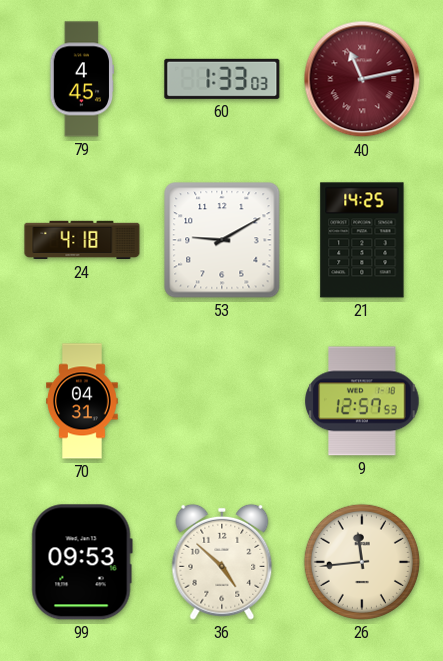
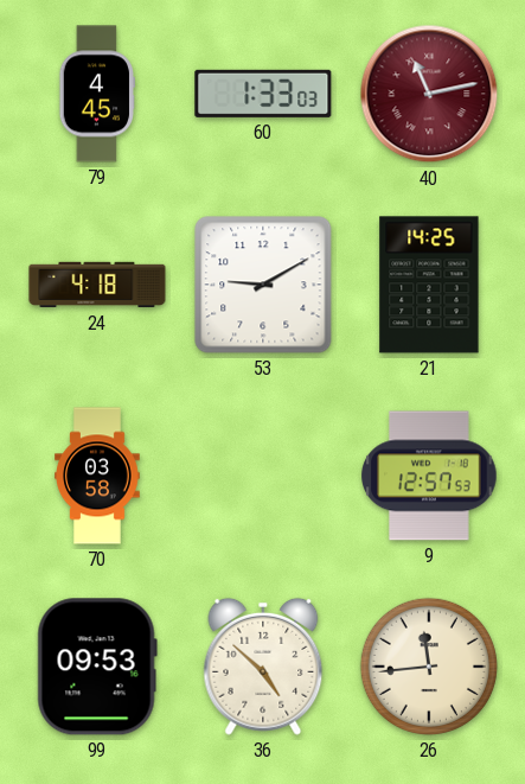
70: 04:31 -> 03:58 (98, 476)
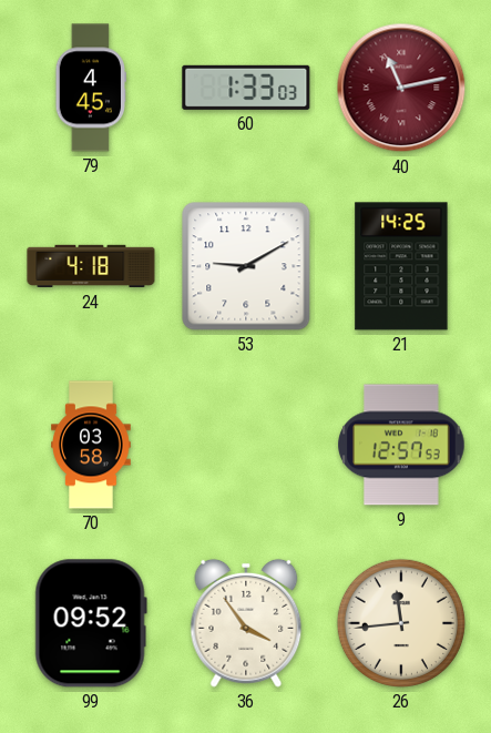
99: 09:53 -> 09:52 (91, 623)
36: 4:52 -> 3:54 (246, 623)
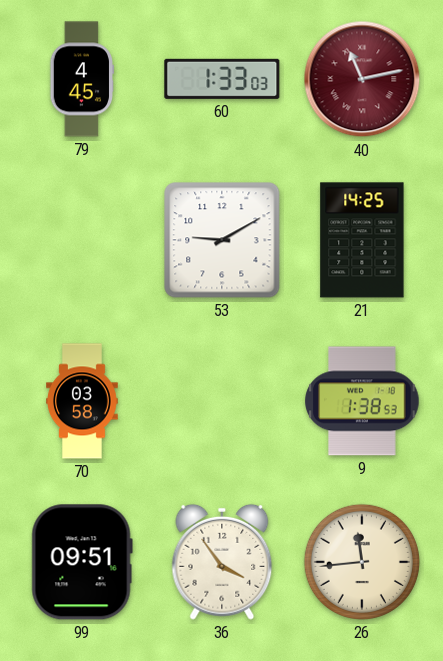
24: 4:18 -> none (91, 266)
9: 12:57 -> 1:38 (362, 401)
99: 09:52 -> 09:51 (82, 562)
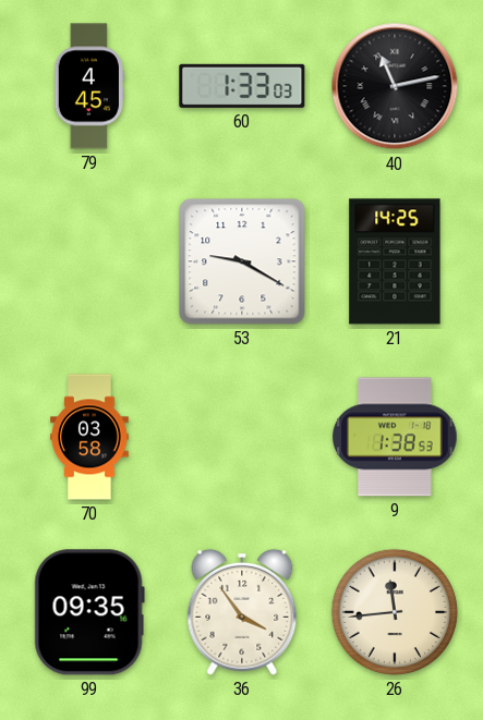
40 dial: burgundy -> black (395, 86)
53: 9:10 -> 9:20 (242, 261)
99: 09:51 -> 09:35 (89, 612)
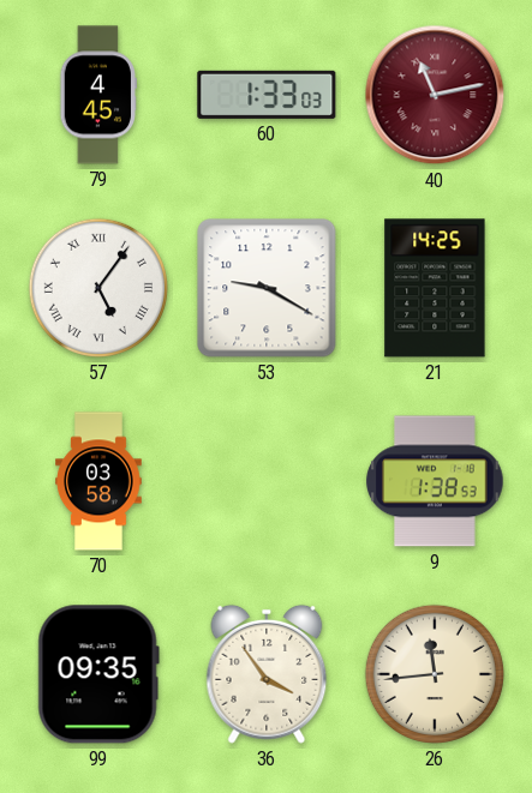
40 dial: black -> burgundy (435, 95)
57: none -> 5:06 (98, 288)
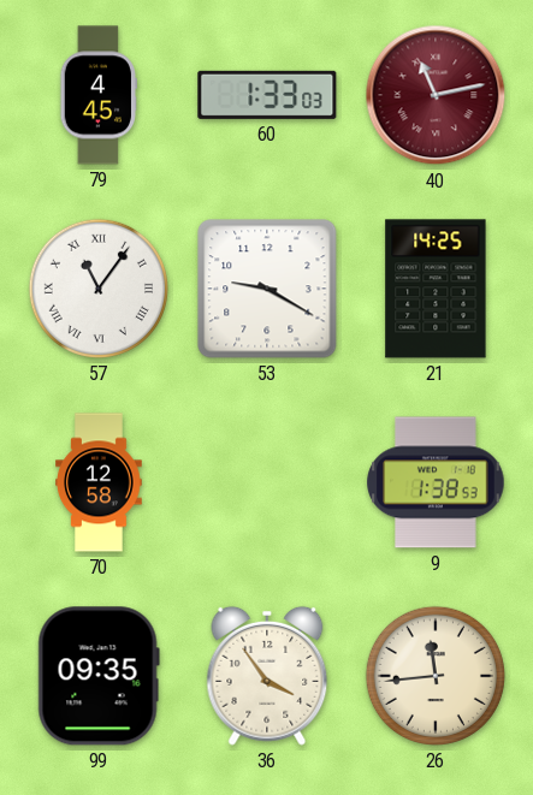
57: 5:06 -> 11:06 (99, 289)
70: 03:58 -> 12:58 (100, 482)
